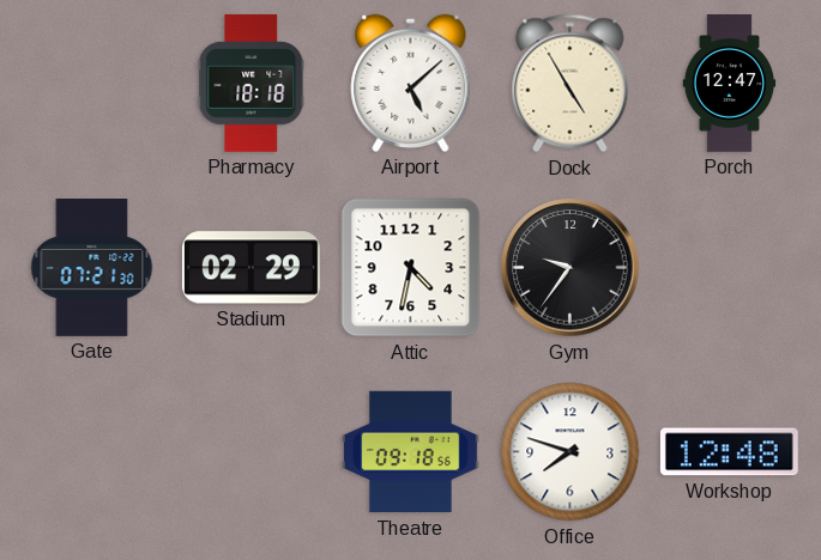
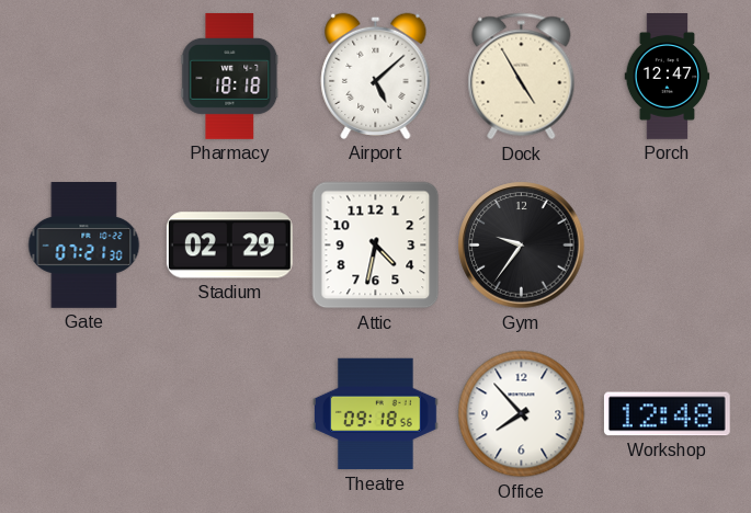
Office: 7:48 -> 7:53 (522, 414)
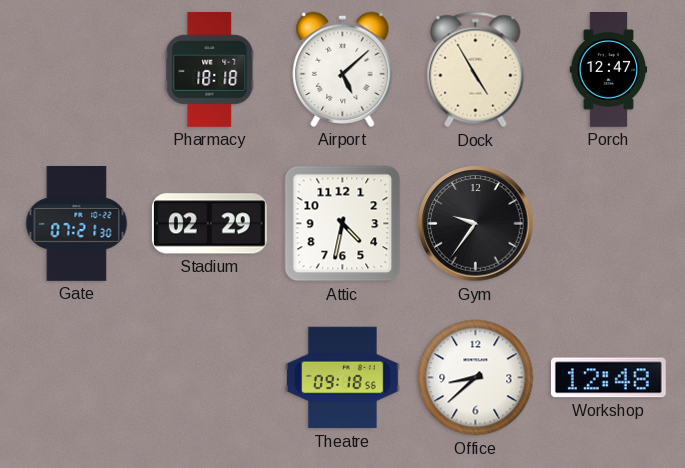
Office: 7:53 -> 8:38 (476, 378)
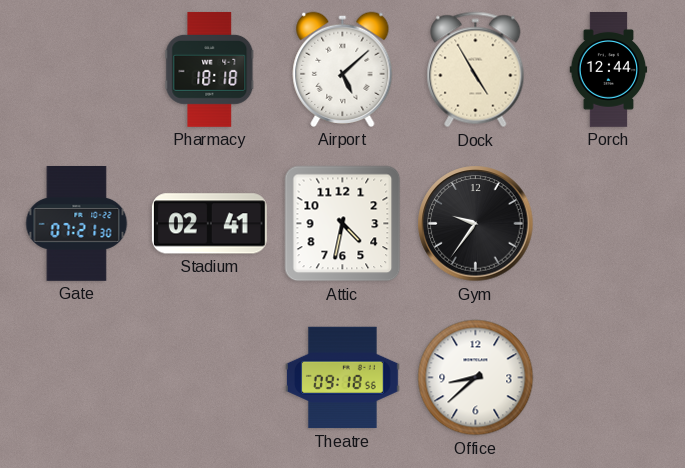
Porch: 12:47 -> 12:44 (609, 70)
Stadium: 02:29 -> 02:41 (209, 224)
Workshop: 12:48 -> none (608, 378)
